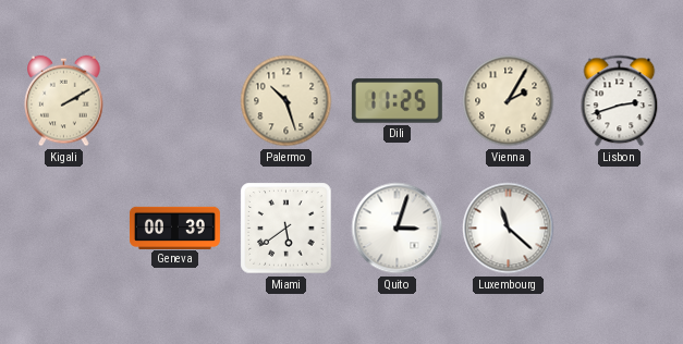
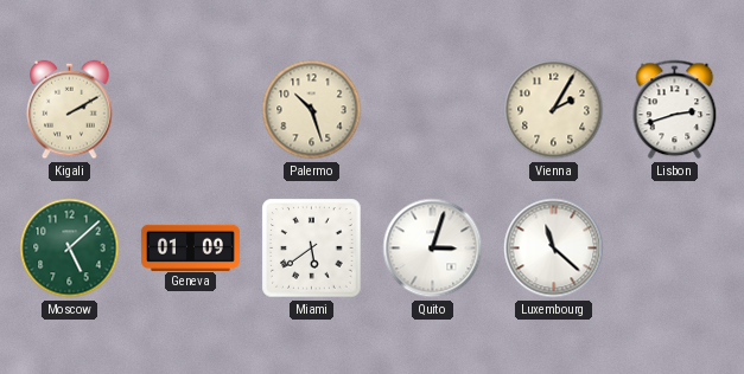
Dili: 11:25 -> none (397, 101)
Moscow: none -> 5:08 (70, 249)
Geneva: 00:39 -> 01:09 (190, 247)
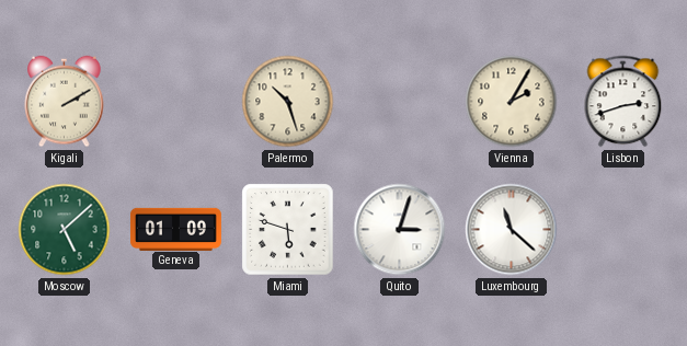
Miami: 5:39 -> 5:48 (288, 230)
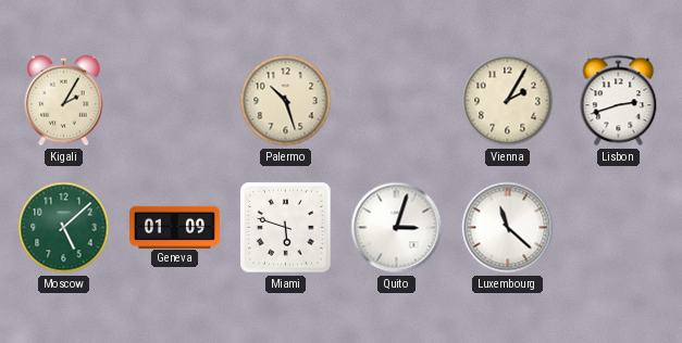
Kigali: 2:10 -> 2:05 (64, 101)
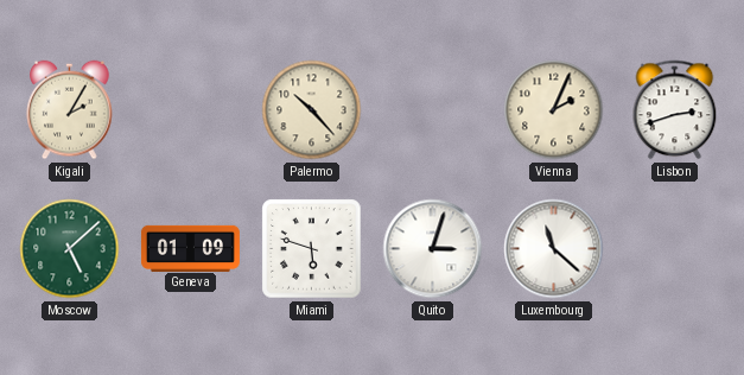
Palermo: 10:27 -> 10:23 (312, 110)
Vienna: 2:05 -> 2:04 (554, 110)
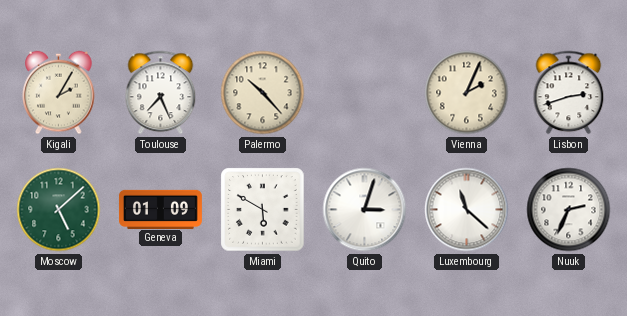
Toulouse: none -> 7:26 (161, 93)
Miami: 5:48 -> 5:50 (263, 210)
Nuuk: none -> 2:34 (569, 210)
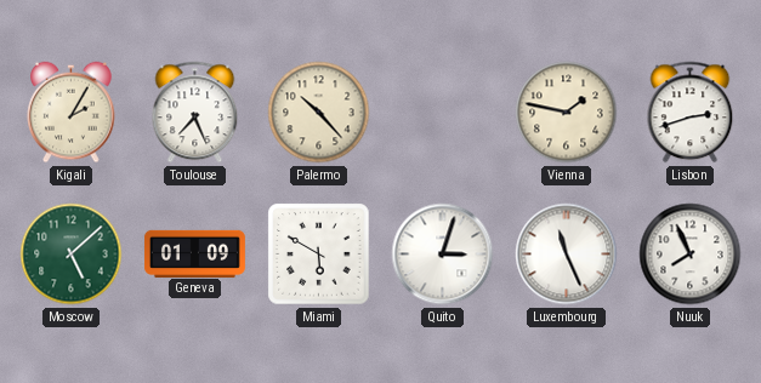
Vienna: 2:04 -> 1:47 (567, 113)
Luxembourg: 11:22 -> 11:26 (567, 255)
Nuuk: 2:34 -> 7:56 (691, 255)
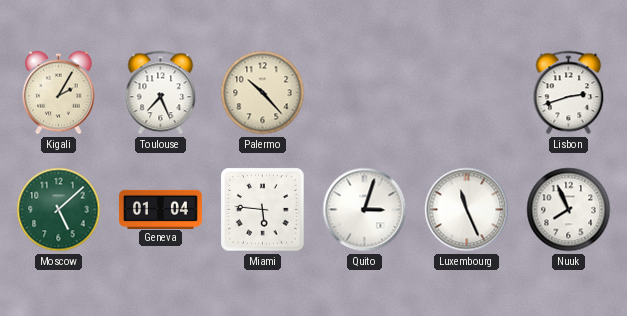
Vienna: 1:47 -> none (567, 113)
Geneva: 01:09 -> 01:04 (160, 209)
Miami: 5:50 -> 5:46 (263, 210)
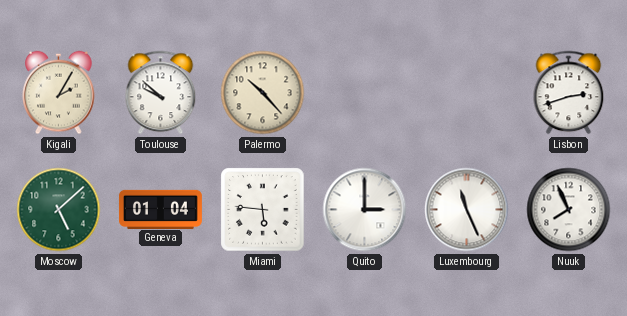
Toulouse: 7:26 -> 9:52 (161, 93)
Quito: 3:03 -> 3:00 (365, 210)
